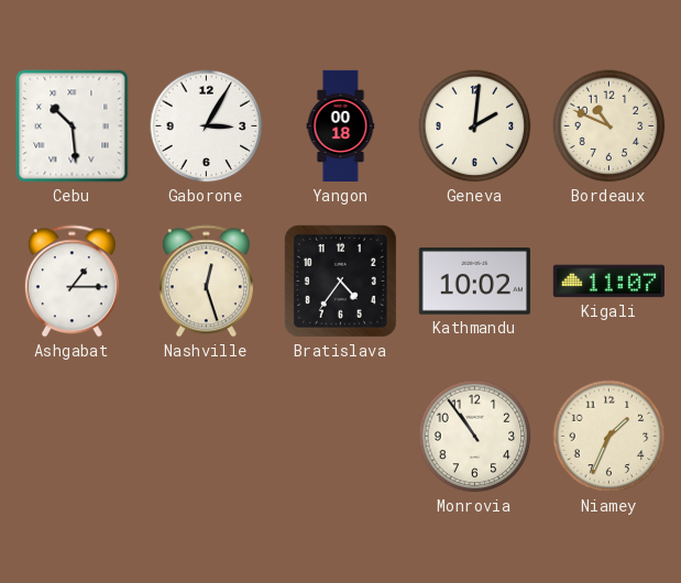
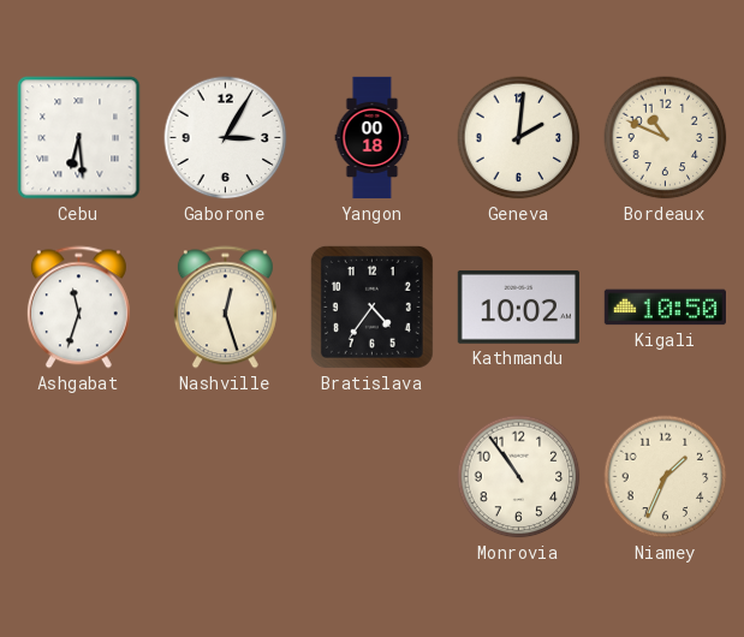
Cebu: 10:29 -> 6:29 (79, 138)
Ashgabat: 1:15 -> 11:33 (78, 308)
Kigali: 11:07 -> 10:50 (665, 308)
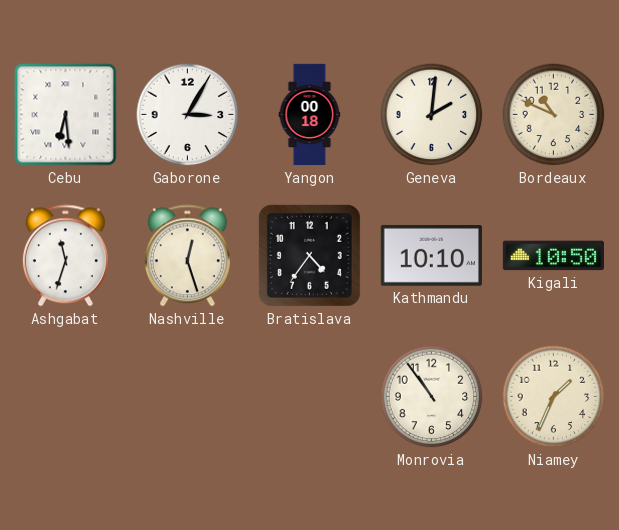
Kathmandu: 10:02 -> 10:10 (431, 256)
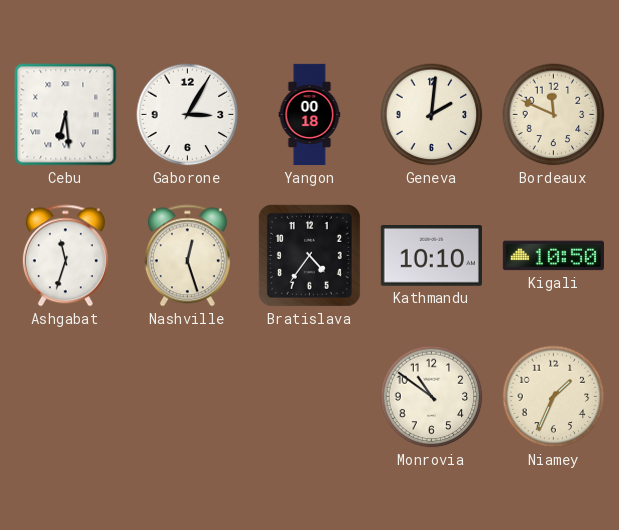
Bordeaux: 10:49 -> 11:49 (554, 115)
Monrovia: 10:54 -> 10:51 (432, 397)
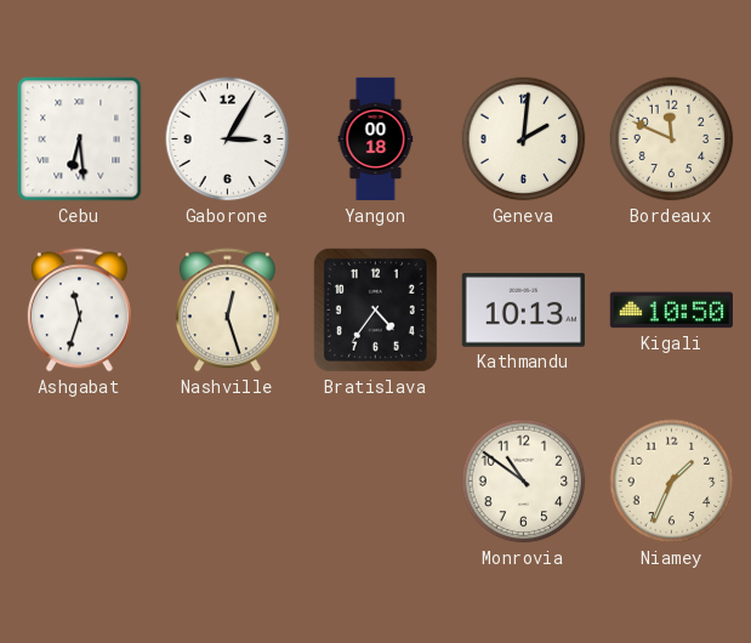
Kathmandu: 10:10 -> 10:13 (523, 311)
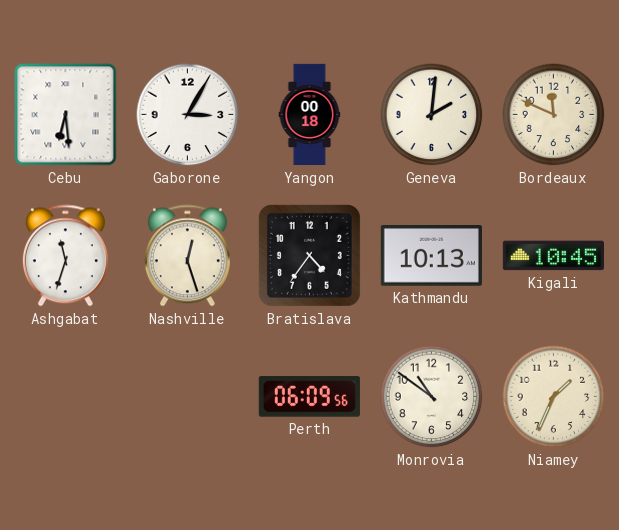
Kigali: 10:50 -> 10:45 (553, 256)
Perth: none -> 06:09 (309, 397)
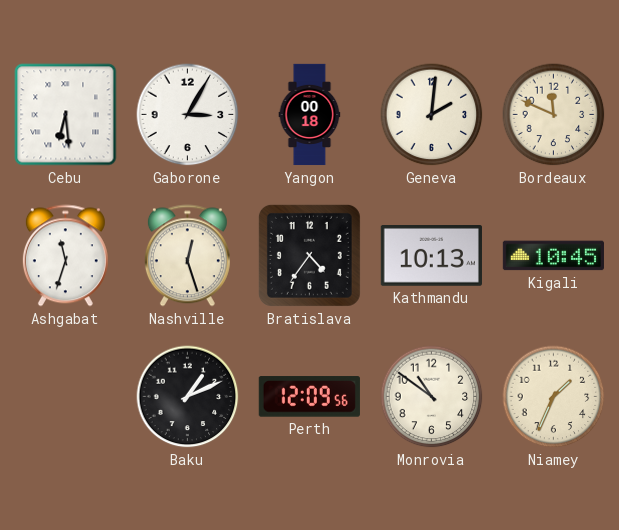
Baku: none -> 1:11 (188, 397)
Perth: 06:09 -> 12:09 (309, 397)
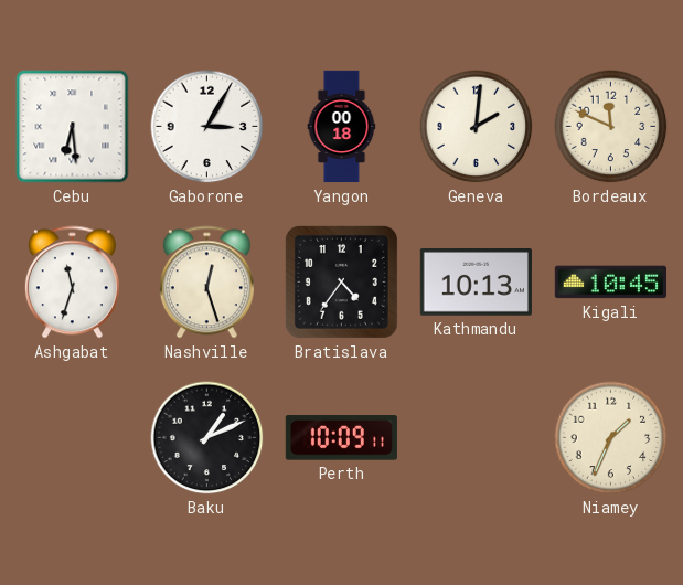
Perth: 12:09 -> 10:09 (341, 438)
Monrovia: 10:51 -> none (432, 397)
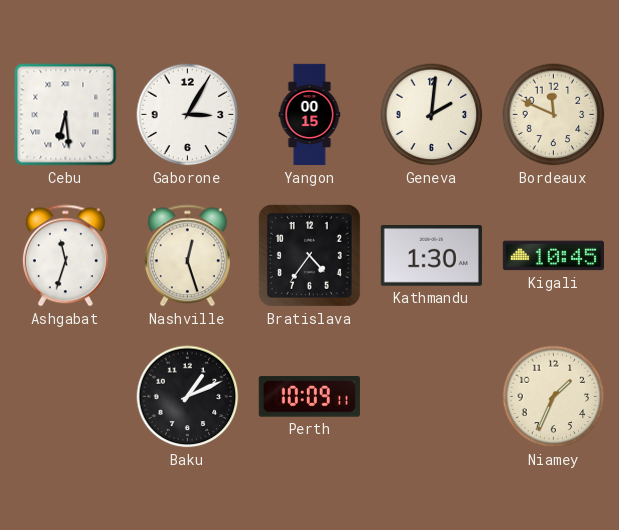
Yangon: 00:18 -> 00:15 (310, 115)
Kathmandu: 10:13 -> 1:30 (431, 256)
